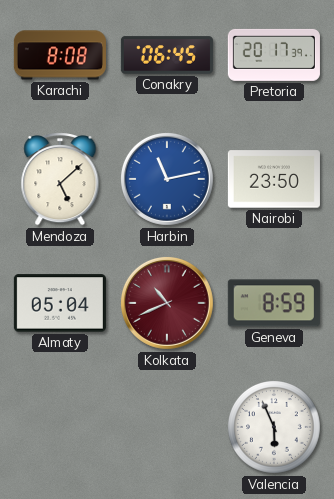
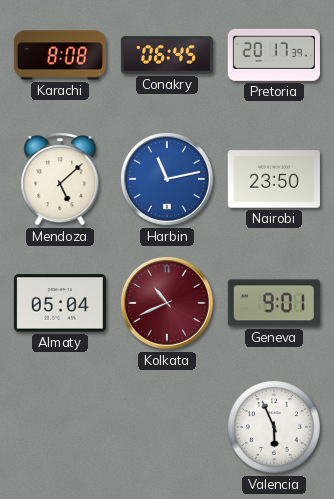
Geneva: 8:59 -> 9:01 (274, 303)
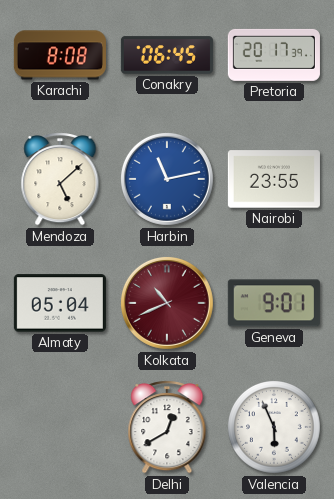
Nairobi: 23:50 -> 23:55 (274, 179)
Delhi: none -> 12:40 (167, 428)
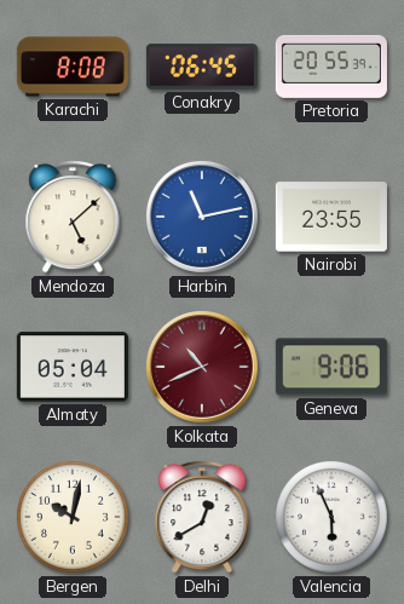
Pretoria: 20:17 -> 20:55 (331, 67)
Geneva: 9:01 -> 9:06 (331, 367)
Bergen: none -> 10:02 (74, 518)
